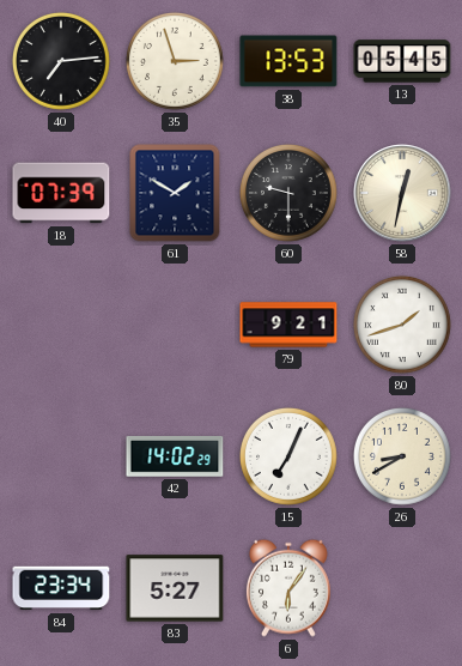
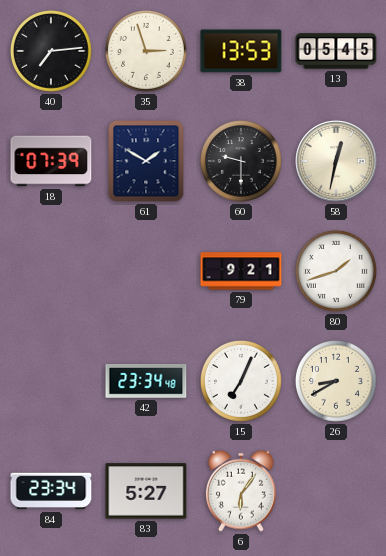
42: 14:02 -> 23:34 (146, 381)
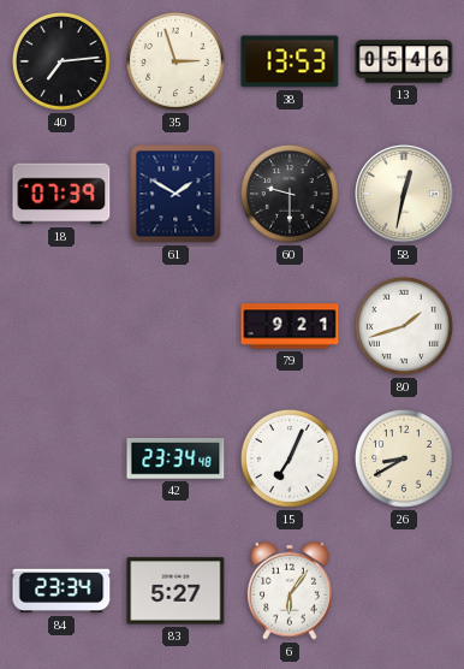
13: 05:45 -> 05:46 (404, 61)
